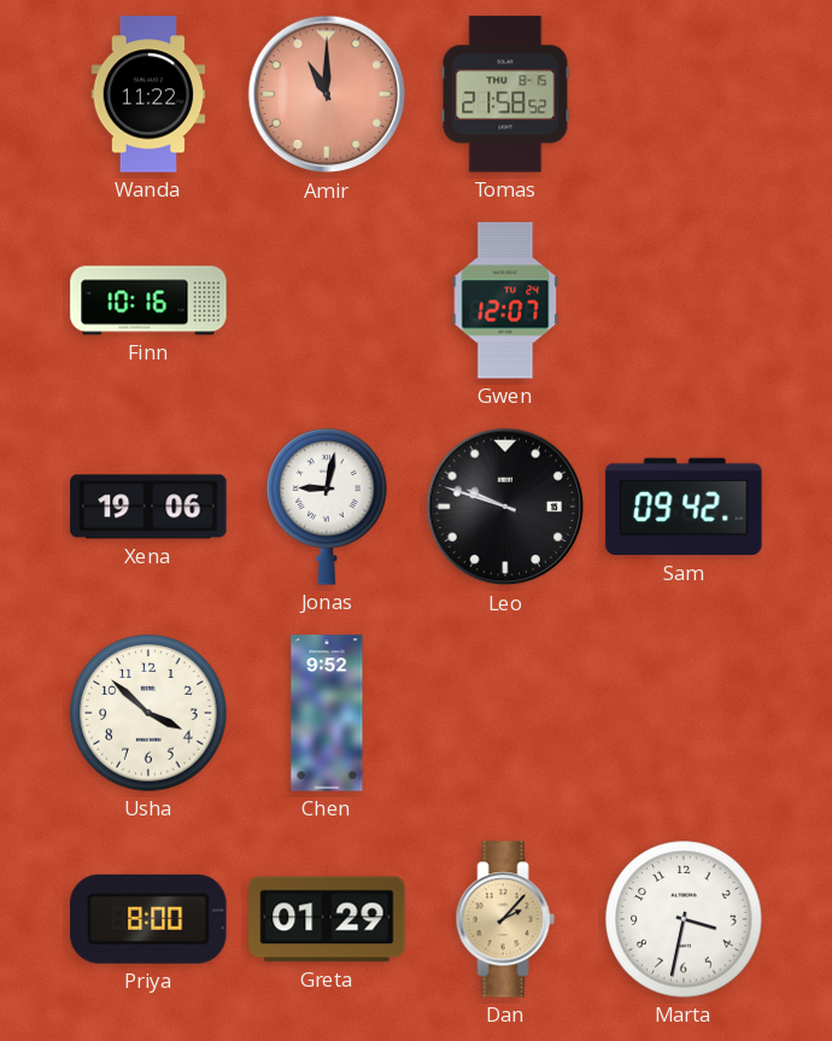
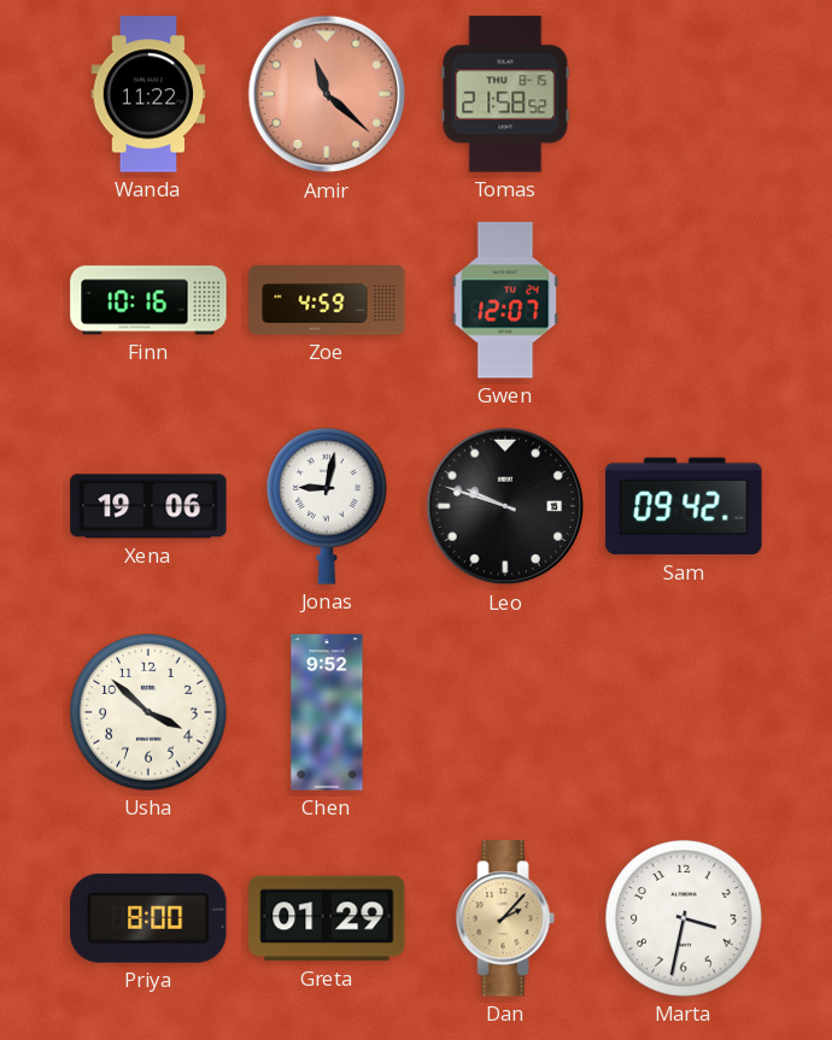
Amir: 11:00 -> 11:22 (327, 94)
Zoe: none -> 4:59 (327, 300)
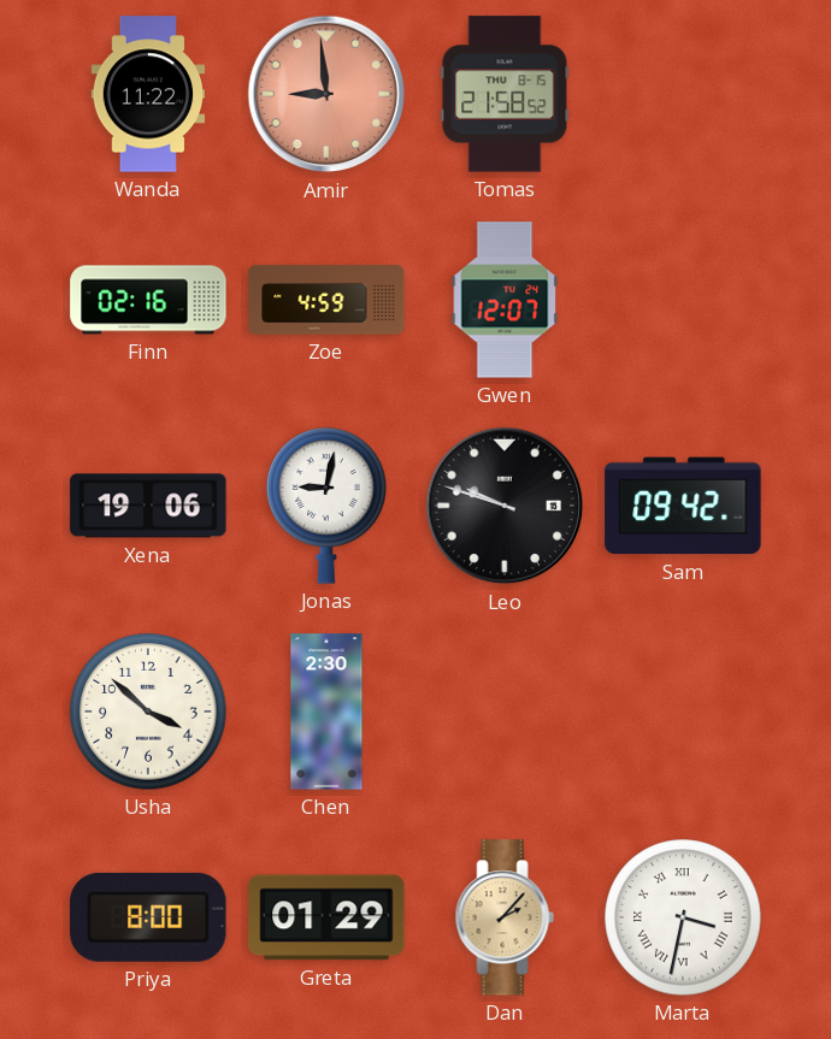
Amir: 11:22 -> 8:59 (326, 94)
Finn: 10:16 -> 02:16 (148, 300)
Chen: 9:52 -> 2:30 (326, 712)
Marta numerals: Arabic -> Roman (683, 917)
